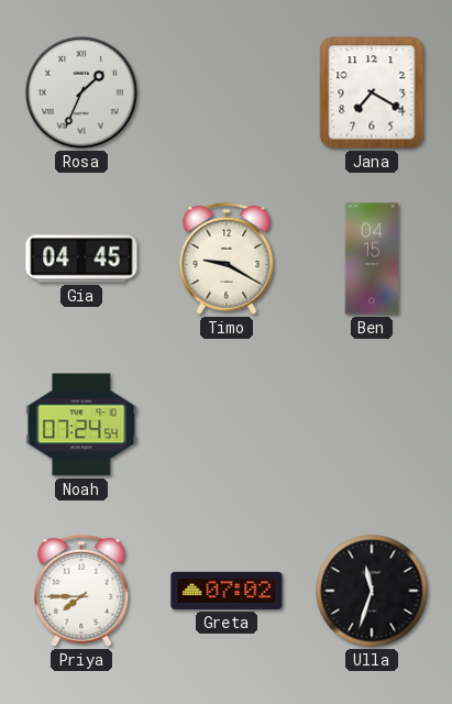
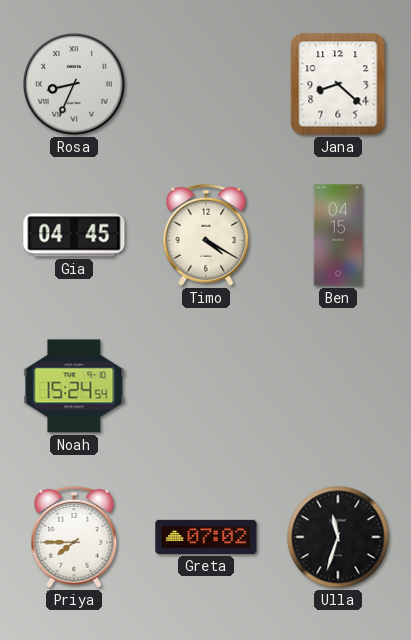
Rosa: 1:34 -> 8:34 (74, 84)
Jana: 7:20 -> 8:22 (338, 84)
Timo: 9:20 -> 4:20 (206, 235)
Noah: 07:24 -> 15:24 (74, 386)
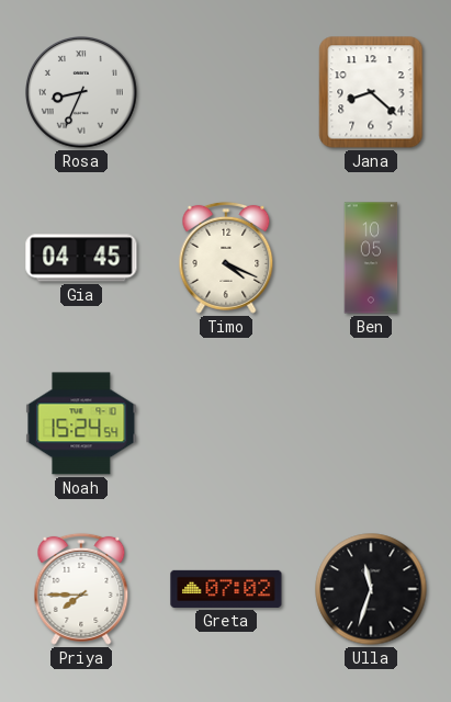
Timo: 4:20 -> 4:19 (226, 258)
Ben: 04:15 -> 10:05 (371, 258)
